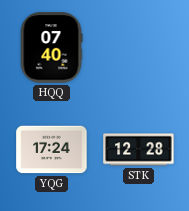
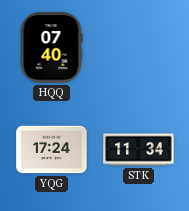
STK: 12:28 -> 11:34 (139, 150)
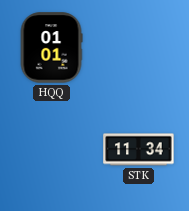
HQQ: 07:40 -> 01:01 (51, 48)
YQG: 17:24 -> none (52, 150)
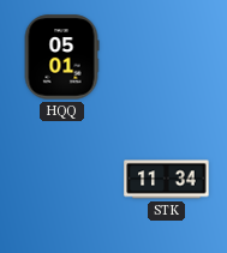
HQQ: 01:01 -> 05:01 (61, 58)
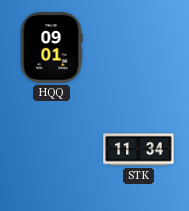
HQQ: 05:01 -> 09:01 (51, 48)
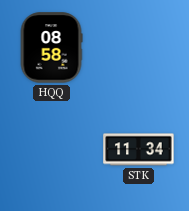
HQQ: 09:01 -> 08:58 (51, 48)
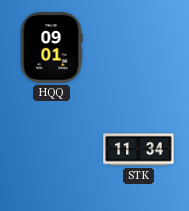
HQQ: 08:58 -> 09:01 (51, 48)
